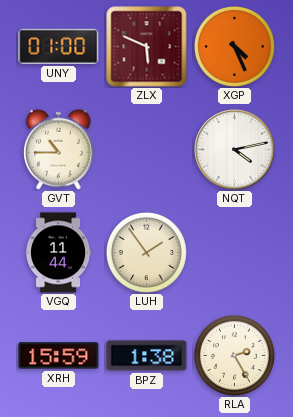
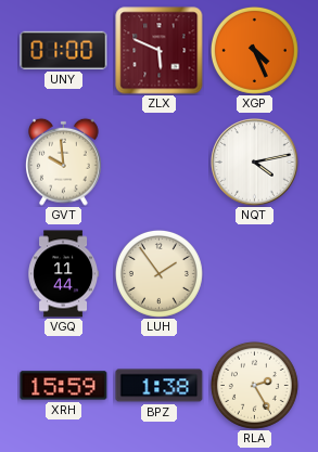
GVT: 10:45 -> 9:59 (64, 162)
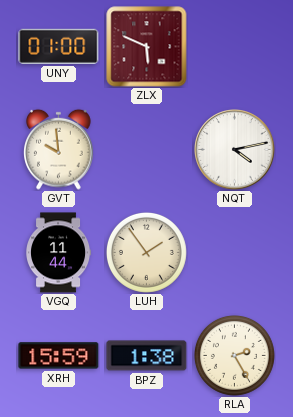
XGP: 4:26 -> none (254, 50)
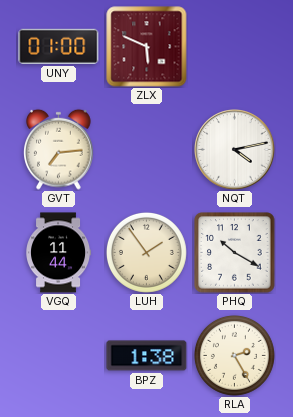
GVT: 9:59 -> 7:14 (59, 149)
PHQ: none -> 10:20 (235, 253)
XRH: 15:59 -> none (59, 356)
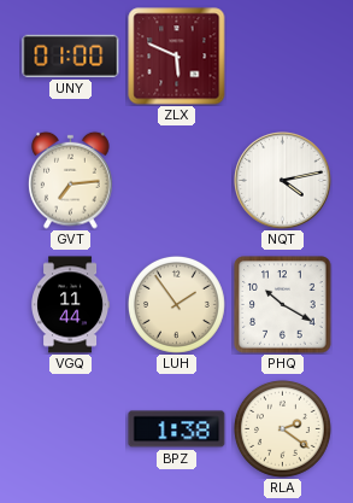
RLA: 2:25 -> 2:21 (282, 428)
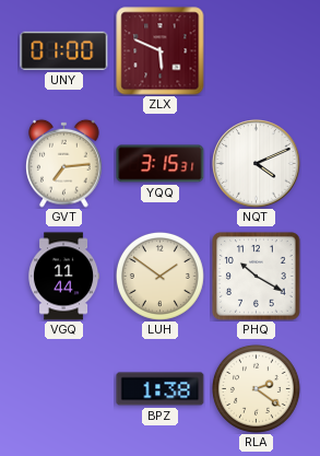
YQQ: none -> 3:15 (161, 164)
NQT: 4:13 -> 4:11 (257, 164)
LUH: 1:54 -> 1:51 (159, 276)
